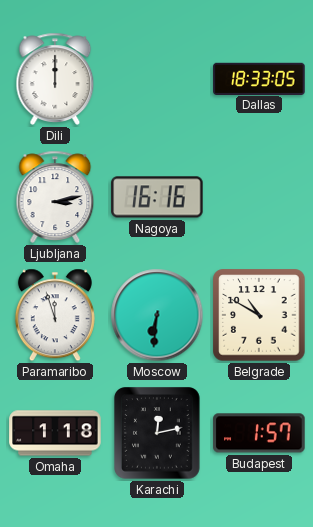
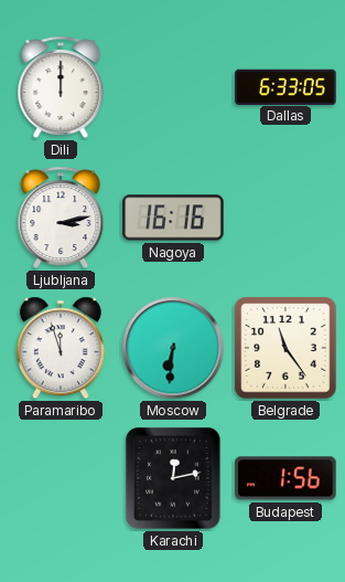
Dallas: 18:33 -> 6:33 (285, 86)
Belgrade: 10:50 -> 11:24 (285, 348)
Omaha: 1:18 -> none (55, 433)
Budapest: 1:57 -> 1:56 (285, 478)
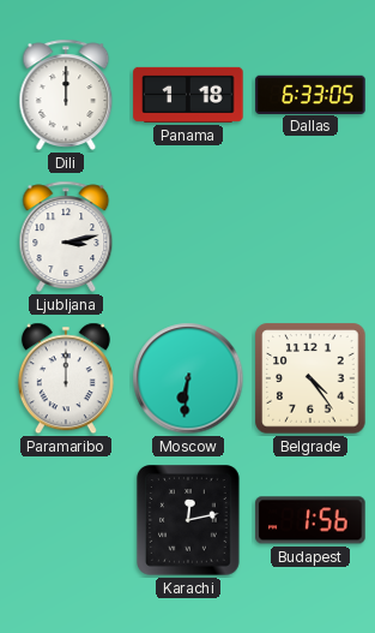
Panama: none -> 1:18 (188, 95)
Nagoya: 16:16 -> none (173, 218)
Paramaribo: 11:57 -> 12:00 (66, 378)
Belgrade: 11:24 -> 4:24 (310, 378)
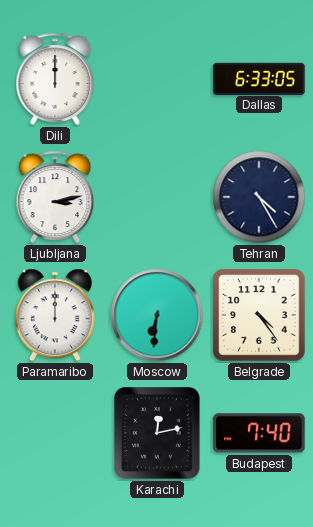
Panama: 1:18 -> none (188, 95)
Tehran: none -> 4:25 (259, 197)
Budapest: 1:56 -> 7:40 (259, 433)
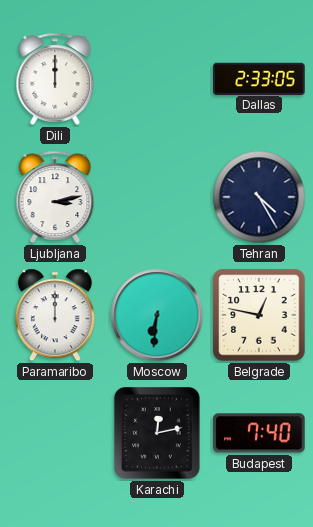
Dallas: 6:33 -> 2:33 (259, 78)
Belgrade: 4:24 -> 12:47 (259, 315)
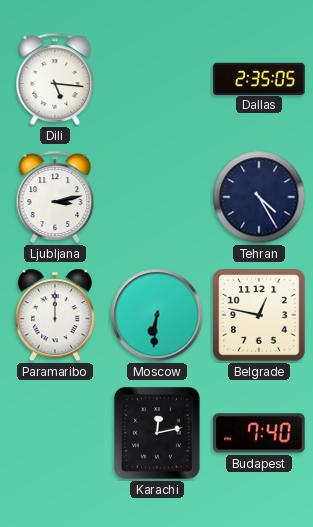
Dili: 12:00 -> 5:16 (55, 79)
Dallas: 2:33 -> 2:35 (259, 78)
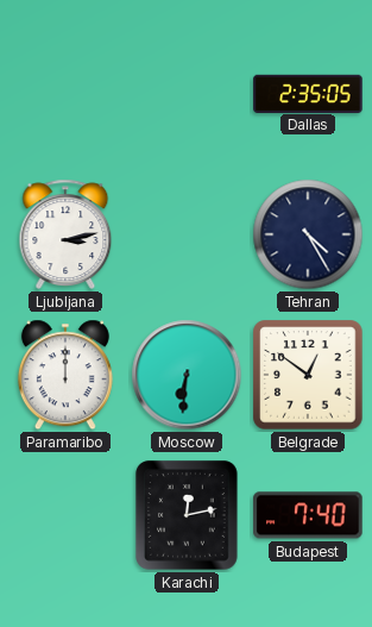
Dili: 5:16 -> none (55, 79)
Belgrade: 12:47 -> 12:51 (308, 375)
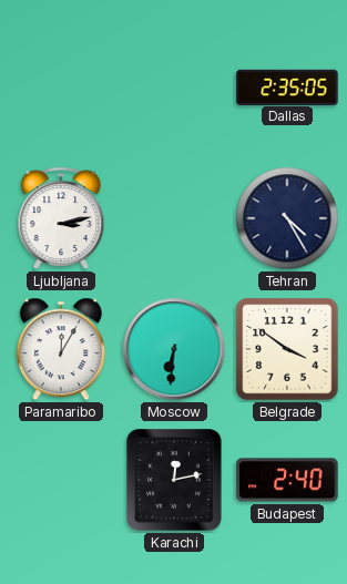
Paramaribo: 12:00 -> 12:05 (61, 349)
Belgrade: 12:51 -> 3:51 (287, 349)
Budapest: 7:40 -> 2:40 (287, 480)
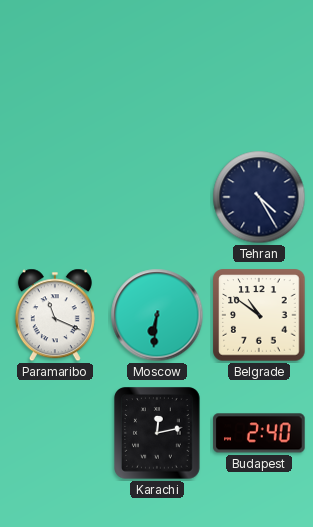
Dallas: 2:35 -> none (287, 86)
Ljubljana: 3:13 -> none (61, 218)
Paramaribo: 12:05 -> 11:19 (55, 315)
Belgrade: 3:51 -> 10:51 (259, 315)
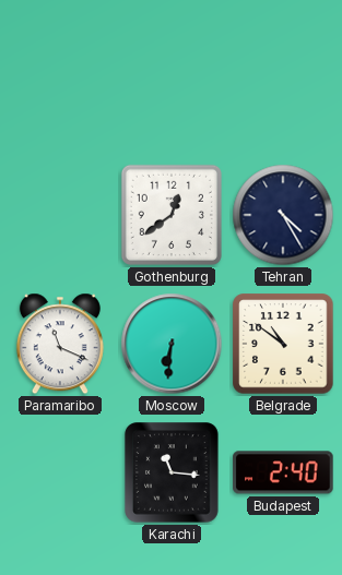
Gothenburg: none -> 12:39 (172, 215)
Karachi: 12:13 -> 11:16 (173, 472)
